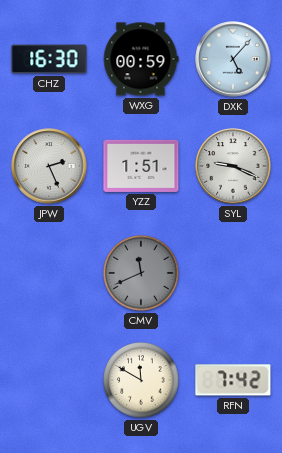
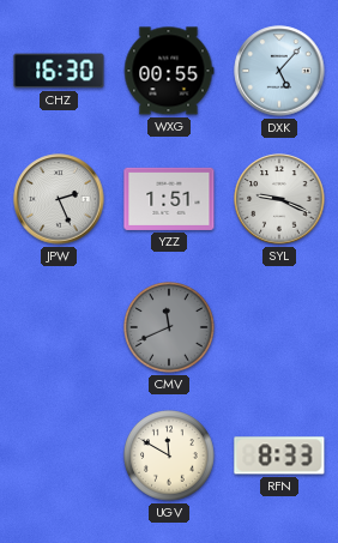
WXG: 00:59 -> 00:55 (169, 71)
RFN: 7:42 -> 8:33 (279, 455)
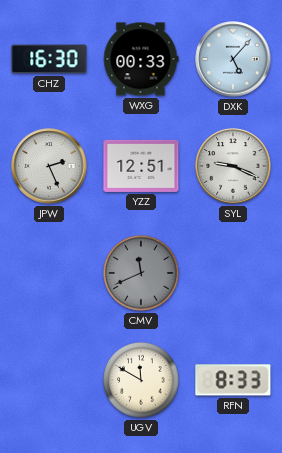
WXG: 00:55 -> 00:33 (141, 59)
YZZ: 1:51 -> 12:51 (141, 166)
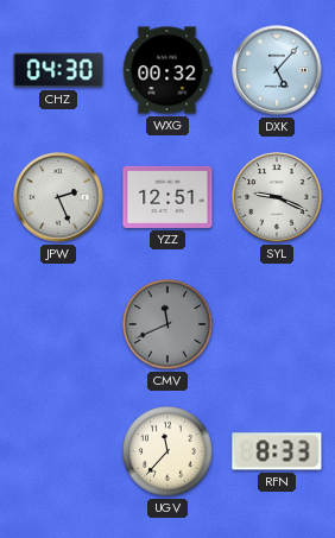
CHZ: 16:30 -> 04:30 (58, 70)
WXG: 00:33 -> 00:32 (167, 70)
UGV: 11:50 -> 11:37 (169, 452)
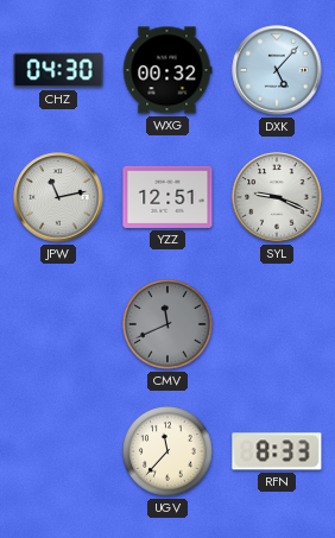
JPW: 2:26 -> 11:13 (58, 197)
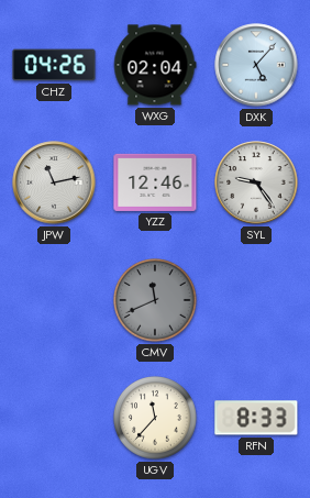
CHZ: 04:30 -> 04:26 (54, 65)
WXG: 00:32 -> 02:04 (155, 65)
YZZ: 12:51 -> 12:46 (155, 182)
SYL: 9:19 -> 9:24 (256, 182)
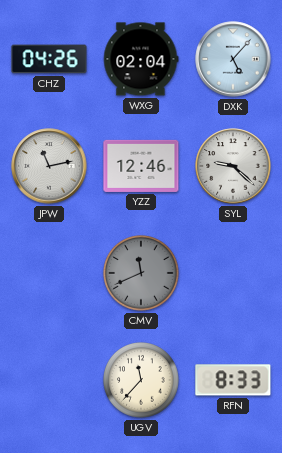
SYL: 9:24 -> 9:22 (233, 166)
